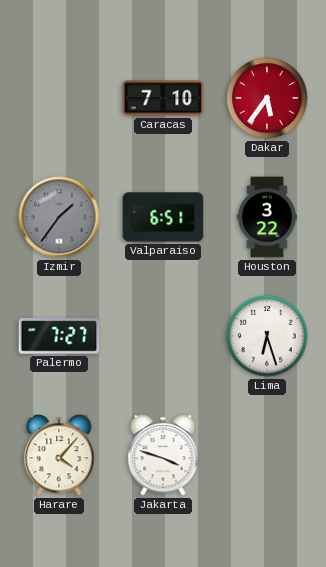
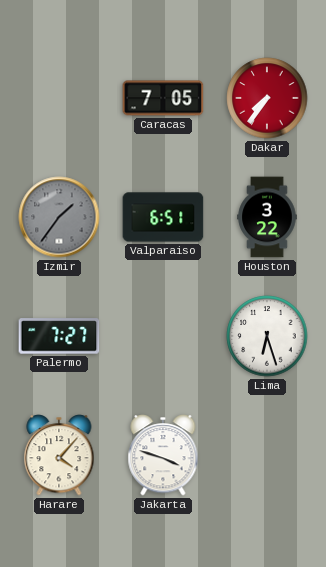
Caracas: 7:10 -> 7:05 (163, 98)
Dakar: 5:36 -> 7:36 (267, 98)
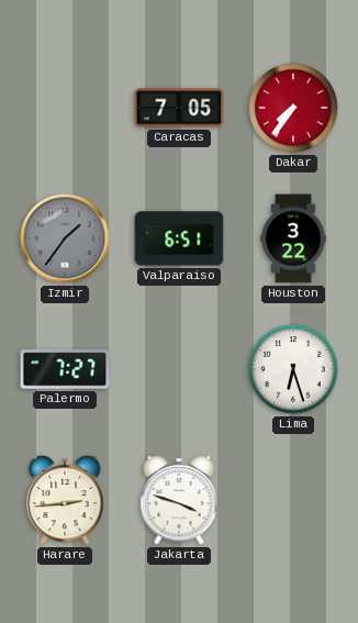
Harare: 4:07 -> 2:44 (65, 500)
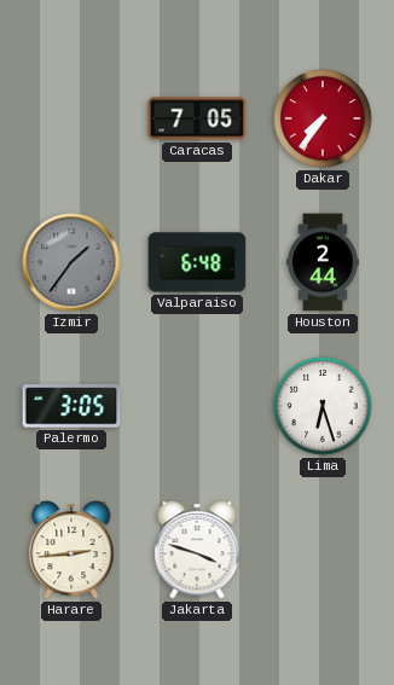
Valparaiso: 6:51 -> 6:48 (197, 262)
Houston: 3:22 -> 2:44 (323, 262)
Palermo: 7:27 -> 3:05 (71, 406)
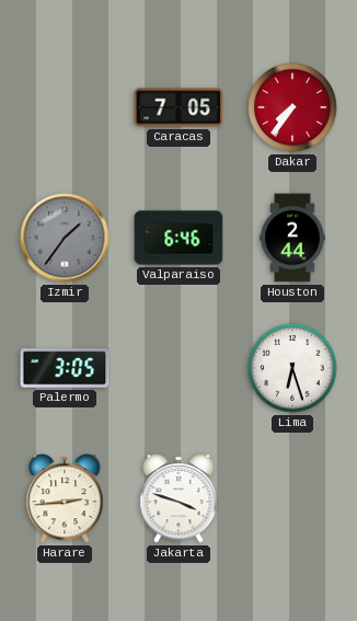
Valparaiso: 6:48 -> 6:46 (178, 238)
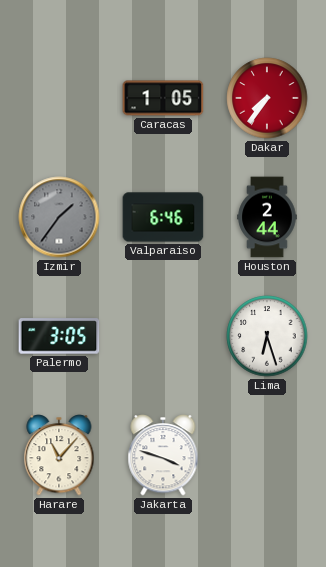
Caracas: 7:05 -> 1:05 (163, 98)
Harare: 2:44 -> 11:07 (59, 455)
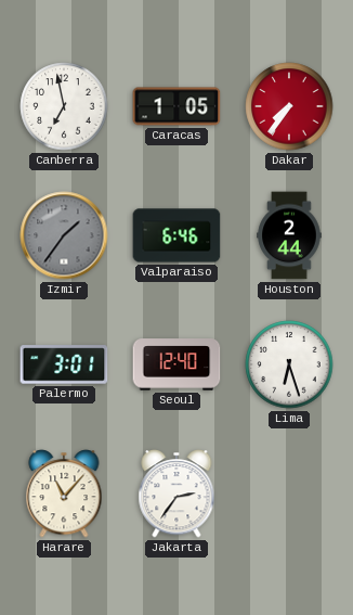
Canberra: none -> 6:58 (64, 106)
Palermo: 3:05 -> 3:01 (64, 364)
Seoul: none -> 12:40 (176, 364)
Jakarta: 3:48 -> 2:36 (176, 494)
